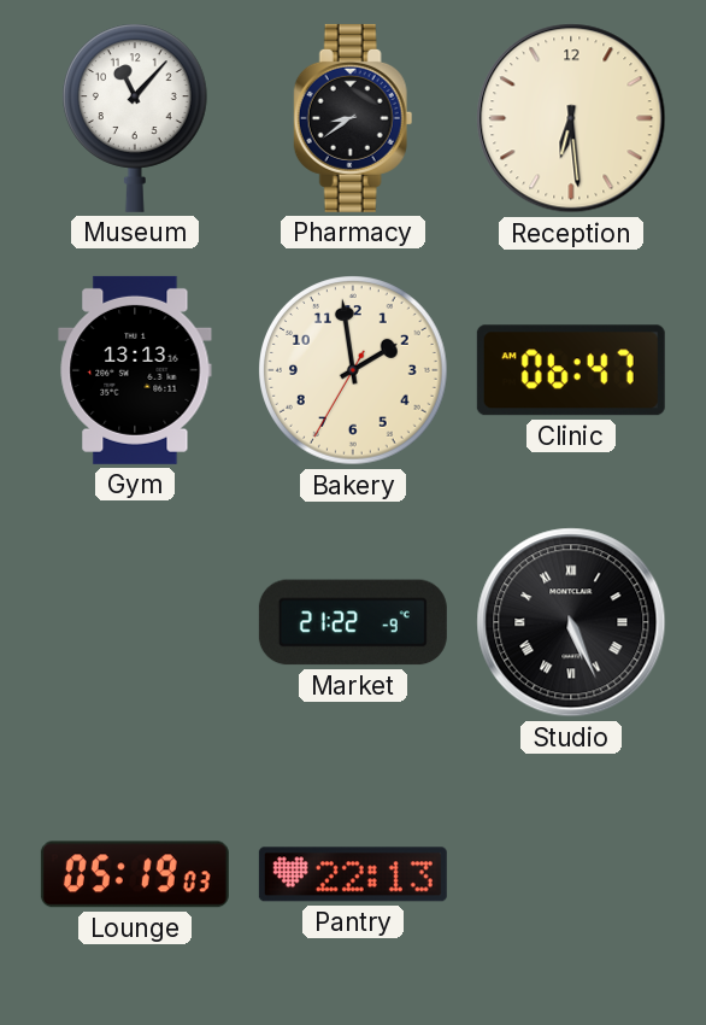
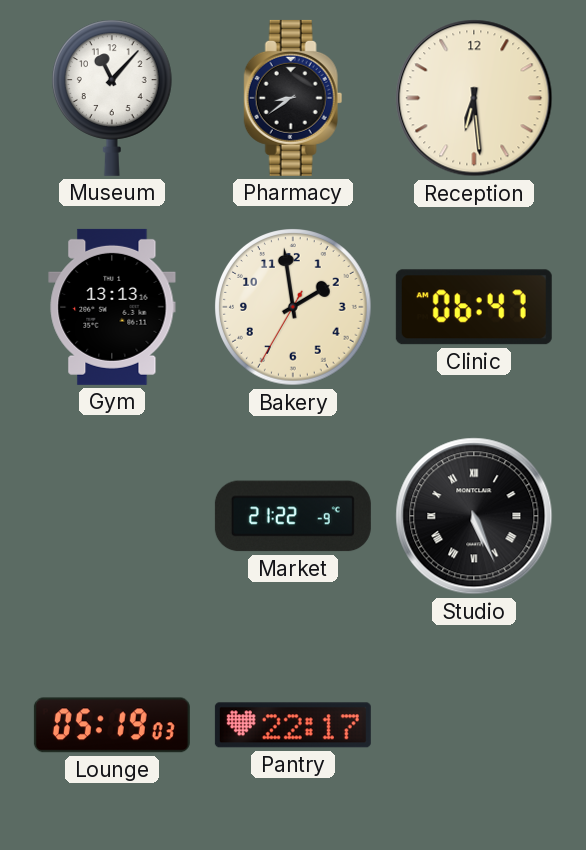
Pantry: 22:13 -> 22:17 (293, 725)
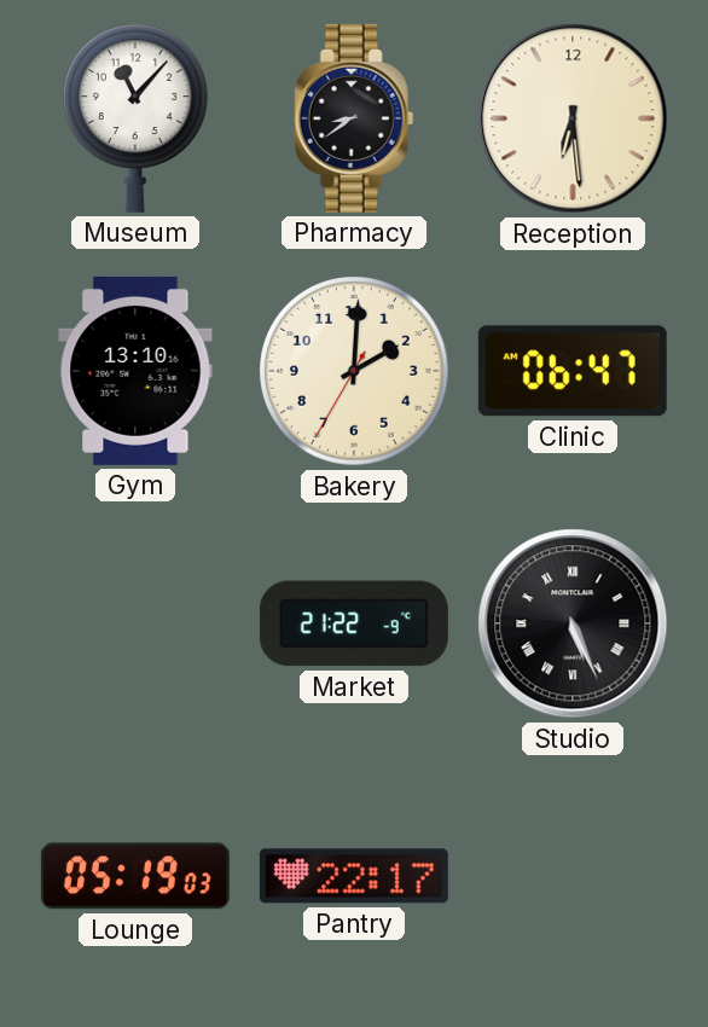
Gym: 13:13 -> 13:10 (135, 371)
Bakery: 1:58 -> 2:00 (354, 371)
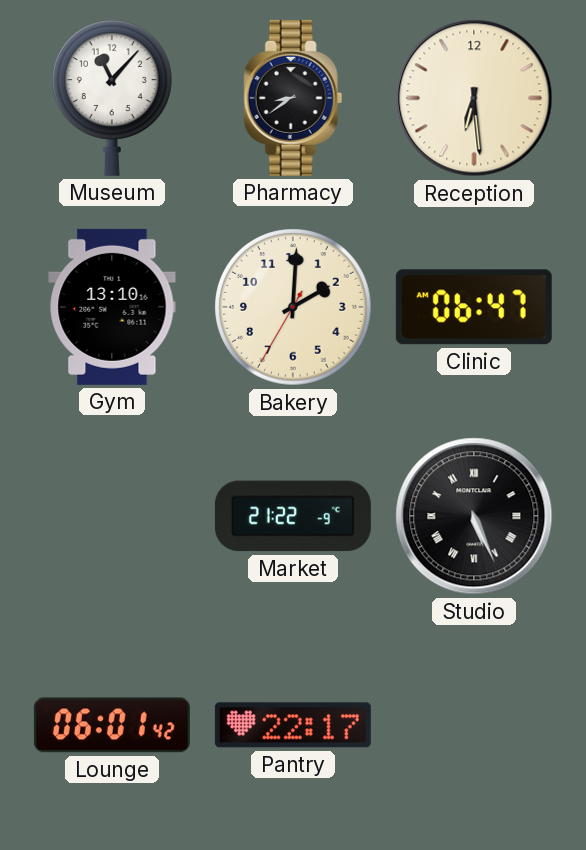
Lounge: 05:19 -> 06:01 (112, 725)
